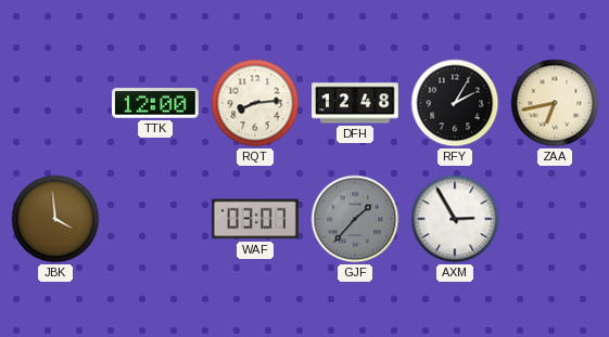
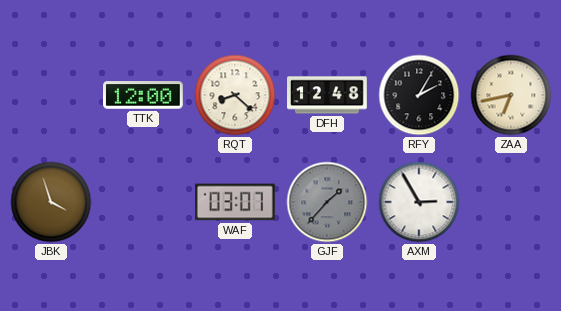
RQT: 8:14 -> 8:22 (235, 95)
JBK: 3:59 -> 3:57 (51, 202)
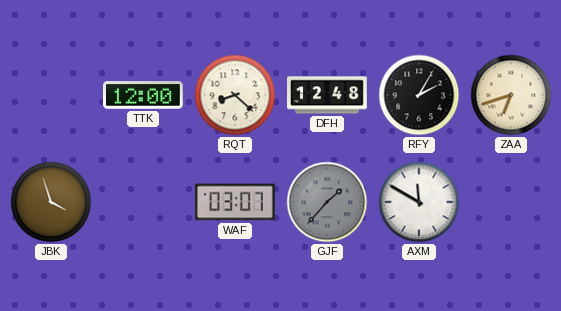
ZAA: 6:43 -> 6:42 (511, 95)
AXM: 2:55 -> 11:50 (419, 202)
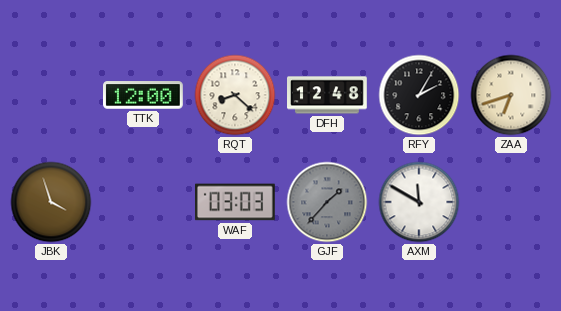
WAF: 03:07 -> 03:03 (236, 202)
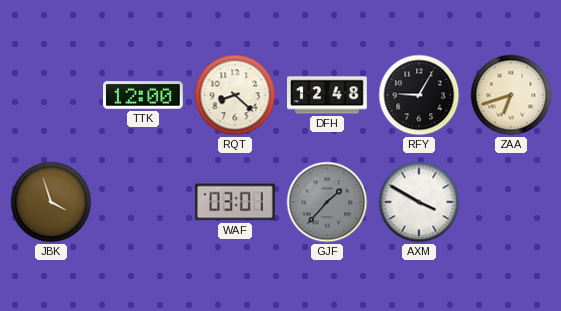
RFY: 2:05 -> 9:05 (419, 95)
WAF: 03:03 -> 03:01 (236, 202)
AXM: 11:50 -> 3:50 (419, 202)
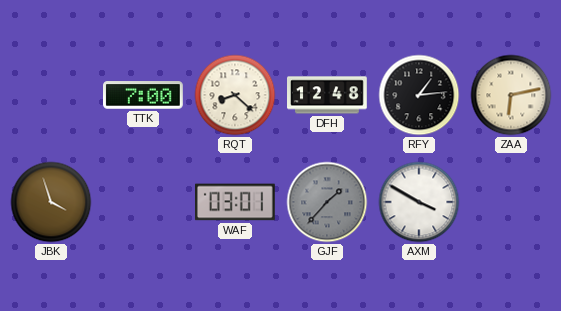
TTK: 12:00 -> 7:00 (144, 95)
RFY: 9:05 -> 1:14 (419, 95)
ZAA: 6:42 -> 6:13 (511, 95)
